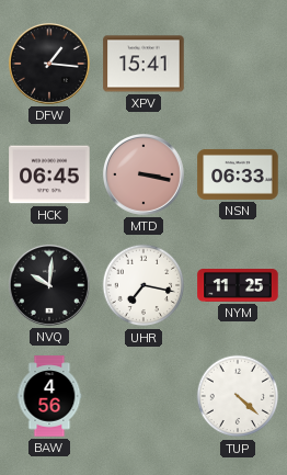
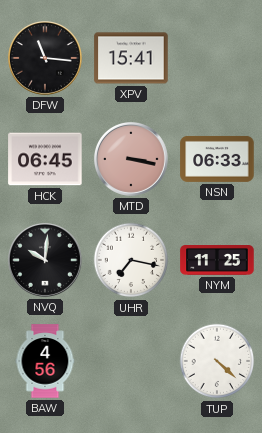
DFW: 1:16 -> 11:16 (45, 58)
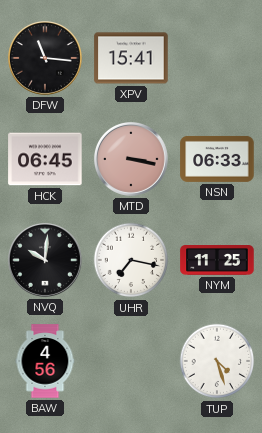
TUP: 4:22 -> 4:27 (217, 361)
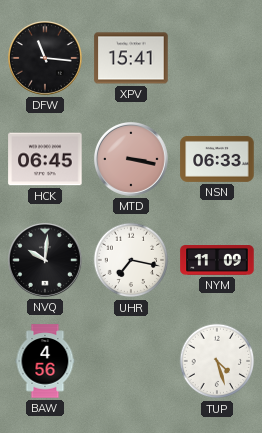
NYM: 11:25 -> 11:09 (217, 261)
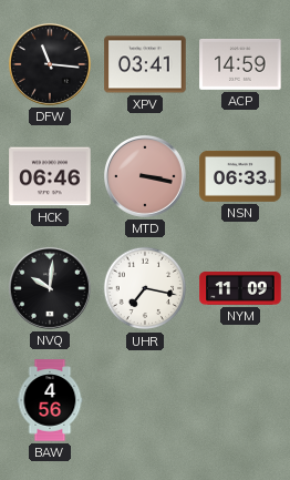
XPV: 15:41 -> 03:41 (145, 64)
ACP: none -> 14:59 (240, 65)
HCK: 06:45 -> 06:46 (50, 176)
TUP: 4:27 -> none (217, 361)
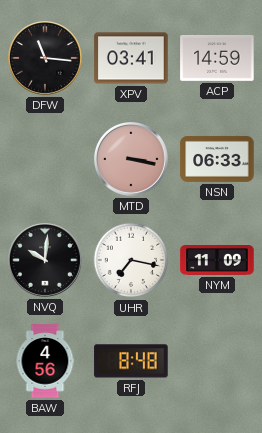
HCK: 06:46 -> none (50, 176)
RFJ: none -> 8:48 (131, 361)
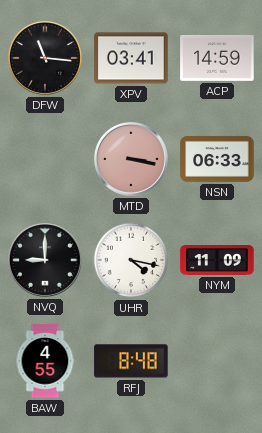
NVQ: 10:01 -> 9:00 (45, 260)
UHR: 7:17 -> 4:17 (131, 260)
BAW: 4:56 -> 4:55 (45, 361)
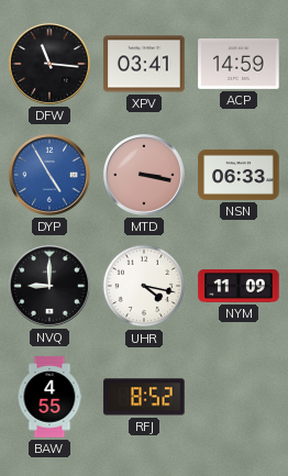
DYP: none -> 4:55 (49, 175)
RFJ: 8:48 -> 8:52 (144, 397)
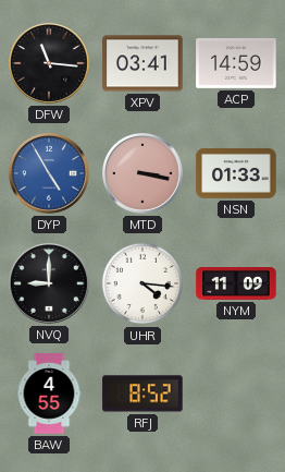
NSN: 06:33 -> 01:33 (236, 173)
UHR: 4:17 -> 4:16 (142, 283)
